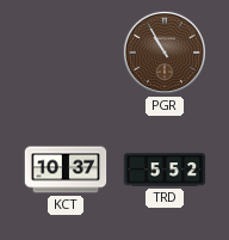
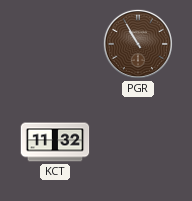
KCT: 10:37 -> 11:32 (55, 142)
TRD: 5:52 -> none (165, 170)
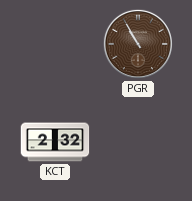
KCT: 11:32 -> 2:32 (55, 142)
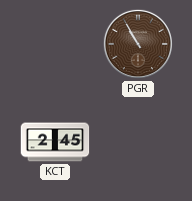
KCT: 2:32 -> 2:45 (55, 142)
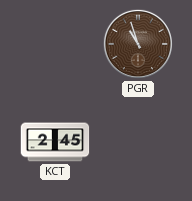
PGR: 10:55 -> 10:57 (138, 44)
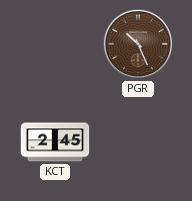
PGR: 10:57 -> 10:26 (138, 44)
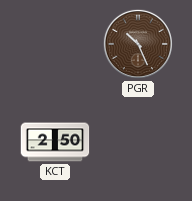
KCT: 2:45 -> 2:50 (55, 142)
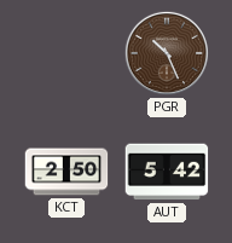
AUT: none -> 5:42 (167, 172)
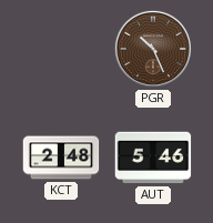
KCT: 2:50 -> 2:48 (61, 158)
AUT: 5:42 -> 5:46 (153, 158)
